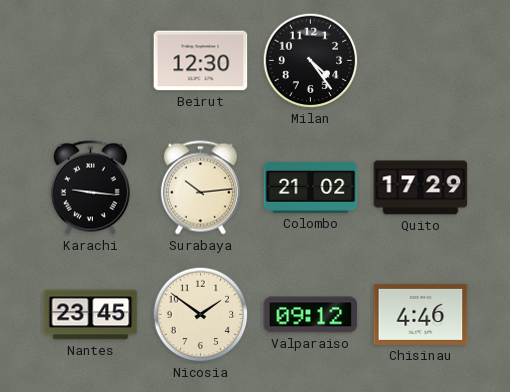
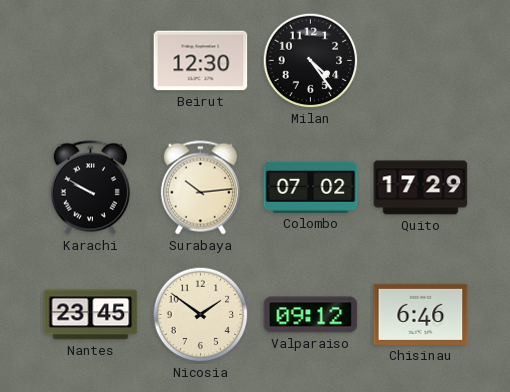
Karachi: 9:16 -> 9:50 (90, 188)
Colombo: 21:02 -> 07:02 (311, 187)
Chisinau: 4:46 -> 6:46 (421, 314)
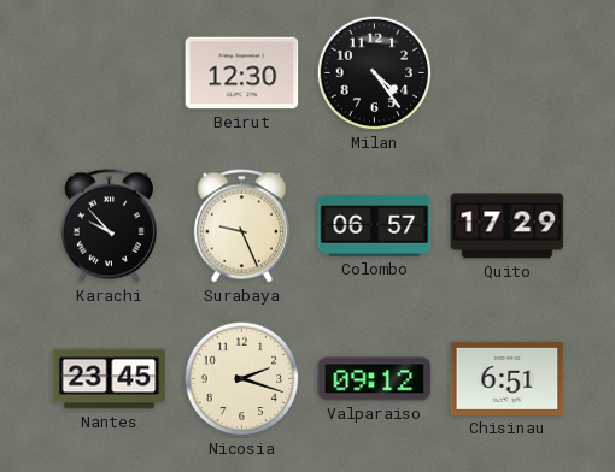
Karachi: 9:50 -> 9:53 (109, 226)
Surabaya: 10:14 -> 9:26 (241, 226)
Colombo: 07:02 -> 06:57 (375, 225)
Nicosia: 1:51 -> 2:18 (242, 379)
Chisinau: 6:46 -> 6:51 (508, 378)
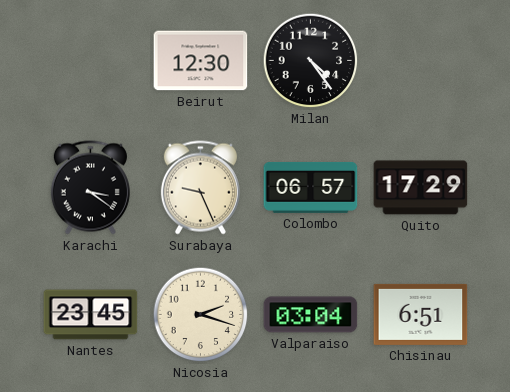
Karachi: 9:53 -> 3:21 (90, 188)
Valparaiso: 09:12 -> 03:04 (311, 315)
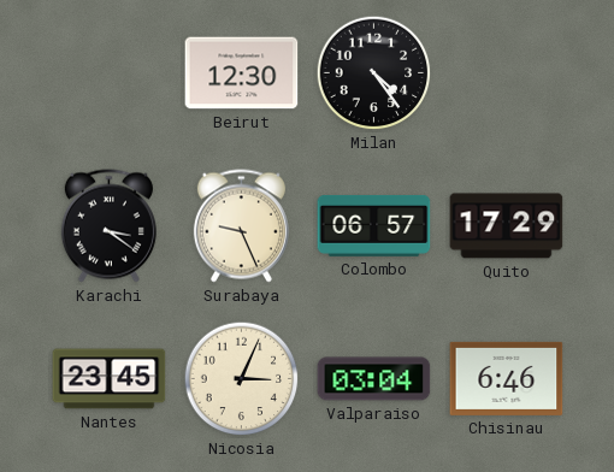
Nicosia: 2:18 -> 3:04 (242, 379)
Chisinau: 6:51 -> 6:46 (507, 378)
